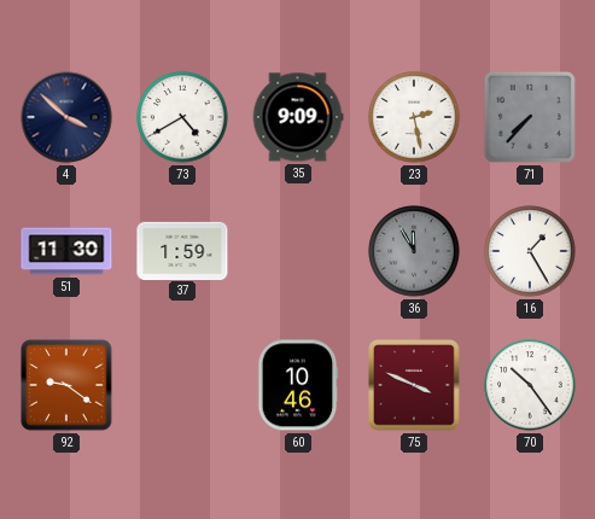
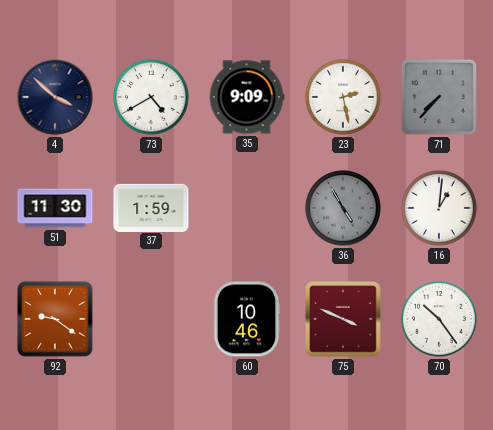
36: 11:55 -> 4:55 (343, 208)
16: 1:25 -> 1:01 (439, 208)
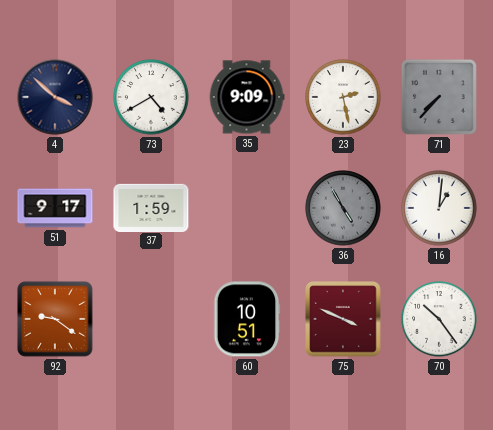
51: 11:30 -> 9:17 (55, 208)
60: 10:46 -> 10:51 (247, 319)
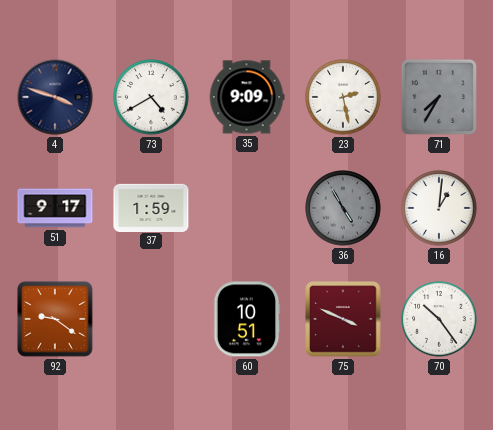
4: 3:52 -> 3:48 (55, 97)
71: 7:37 -> 7:35 (439, 97)
